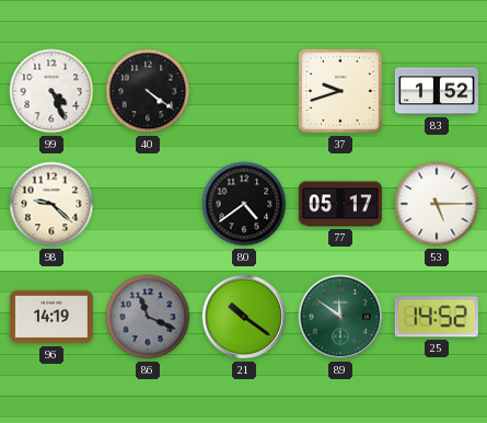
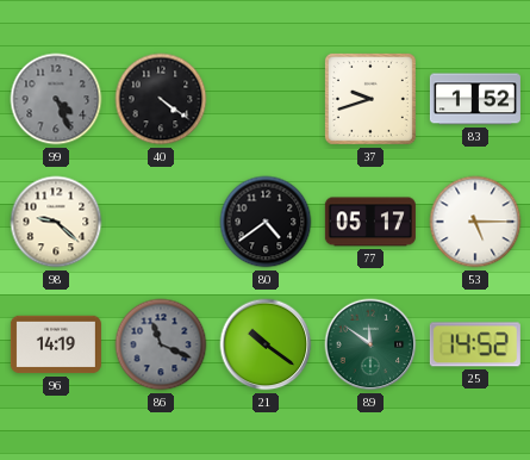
99 dial: white -> grey (56, 99)
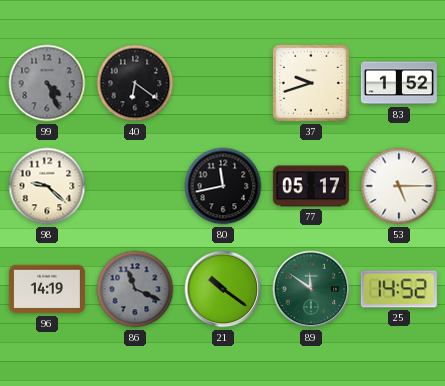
40: 4:21 -> 6:21 (135, 83)
80: 4:39 -> 11:43 (223, 186)
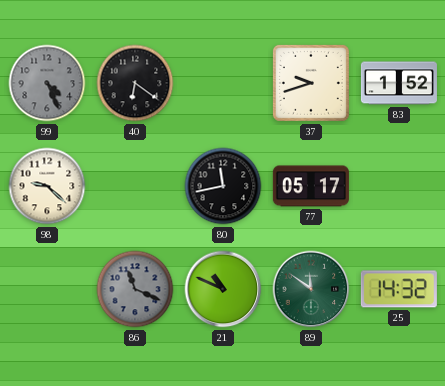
53: 5:15 -> none (399, 186)
96: 14:19 -> none (47, 289)
21: 10:21 -> 10:49 (223, 289)
25: 14:52 -> 14:32 (399, 289)
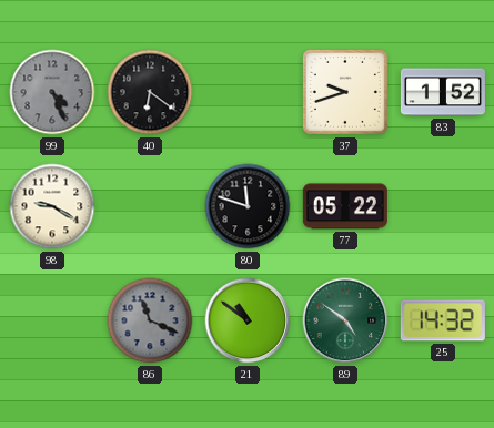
98: 9:22 -> 9:20 (52, 206)
80: 11:43 -> 11:48 (248, 206)
77: 05:17 -> 05:22 (345, 206)
21: 10:49 -> 10:51 (248, 320)
89: 11:51 -> 4:51 (345, 320)
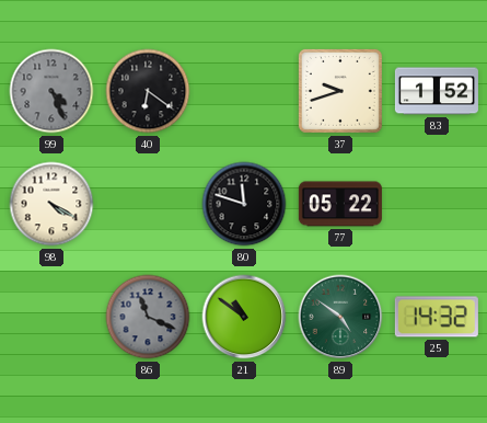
98: 9:20 -> 4:20 (51, 204)
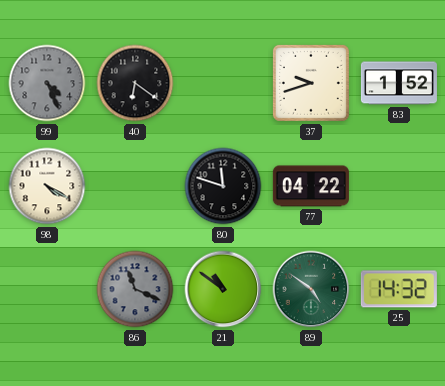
77: 05:22 -> 04:22 (311, 186)
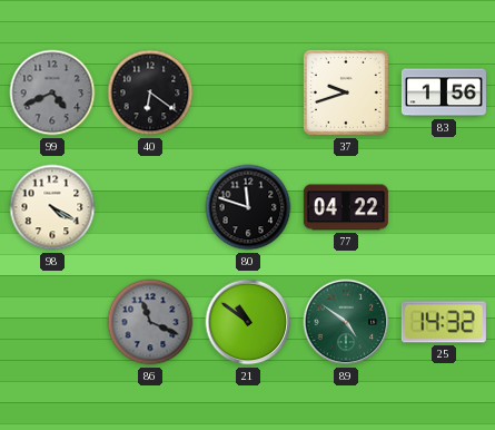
99: 4:26 -> 4:41 (52, 92)
83: 1:52 -> 1:56 (444, 92)
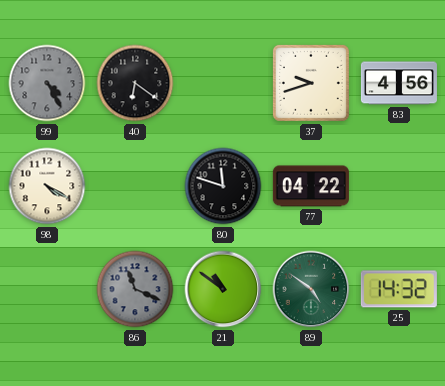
99: 4:41 -> 4:25 (47, 83)
83: 1:56 -> 4:56 (399, 83)
